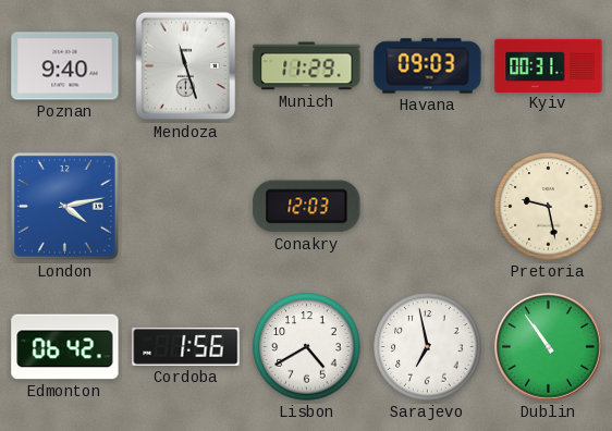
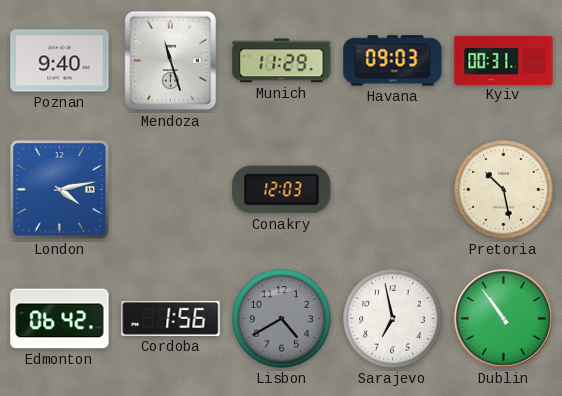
Pretoria: 9:28 -> 10:28 (504, 190)
Lisbon dial: white -> grey (282, 319)
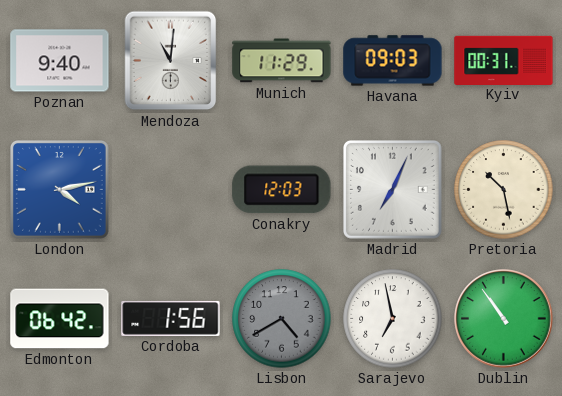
Mendoza: 11:27 -> 11:01 (171, 61)
Madrid: none -> 7:04 (393, 190)
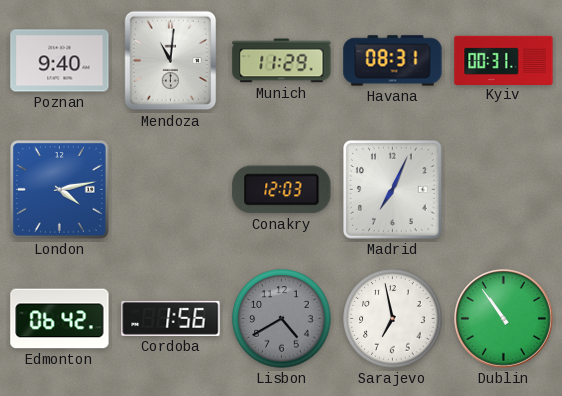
Havana: 09:03 -> 08:31 (393, 61)
Pretoria: 10:28 -> none (504, 190)
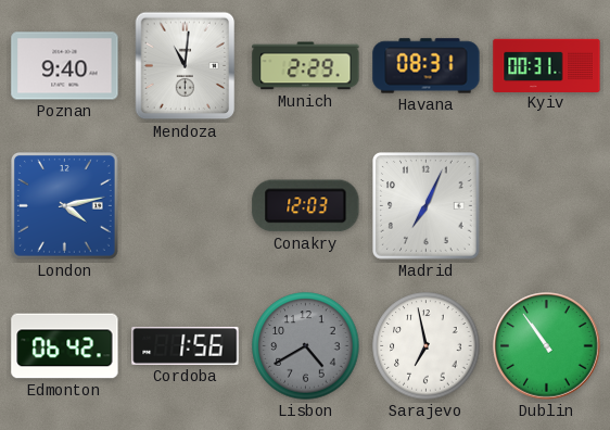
Munich: 11:29 -> 2:29 (306, 66)
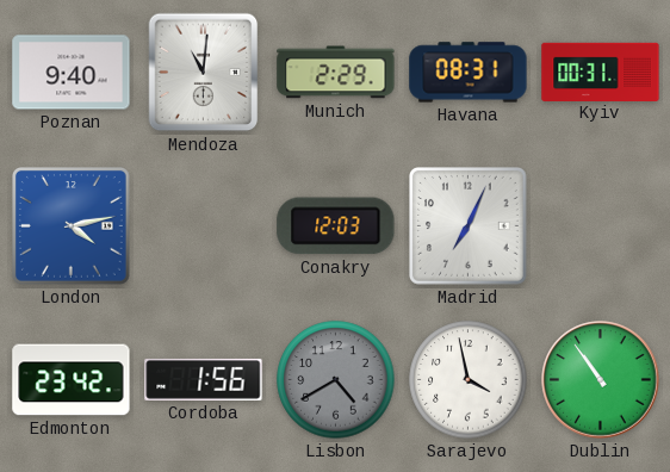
Edmonton: 06:42 -> 23:42 (72, 380)
Sarajevo: 6:58 -> 3:58 (469, 380)
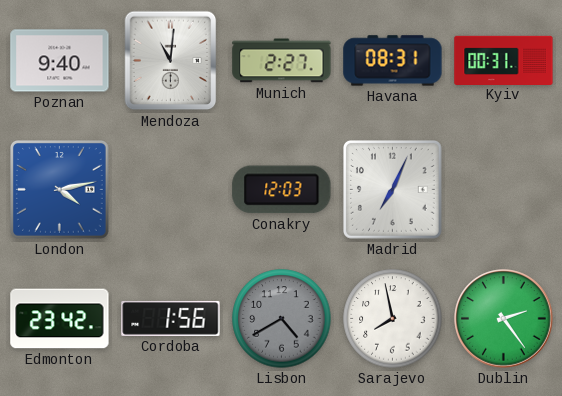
Munich: 2:29 -> 2:27 (282, 61)
Sarajevo: 3:58 -> 7:58 (393, 319)
Dublin: 10:54 -> 2:24 (504, 319)
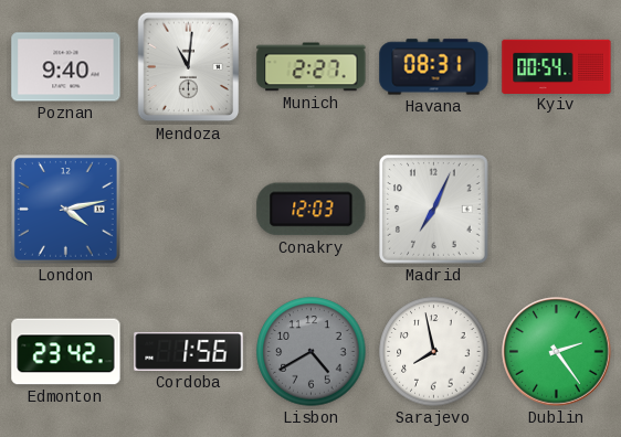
Kyiv: 00:31 -> 00:54 (557, 66)
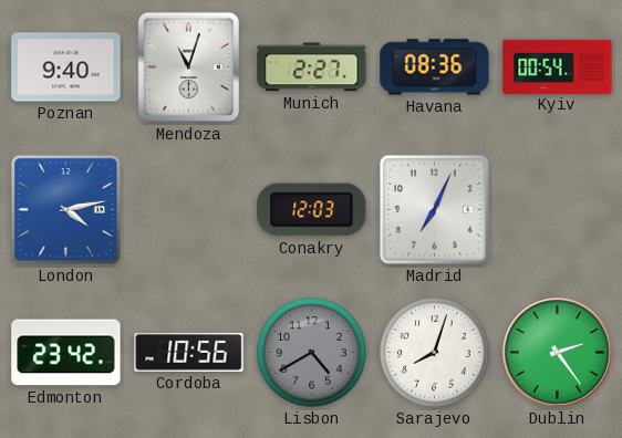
Mendoza: 11:01 -> 11:03 (189, 67)
Havana: 08:31 -> 08:36 (435, 67)
Cordoba: 1:56 -> 10:56 (189, 352)
Sarajevo: 7:58 -> 8:03 (435, 353)
